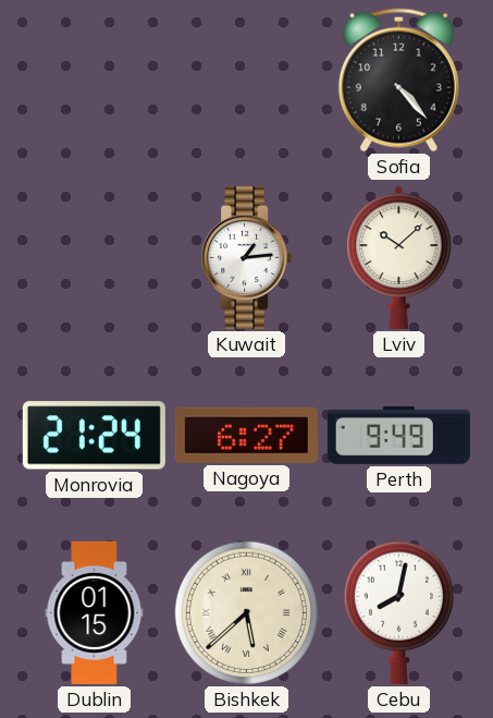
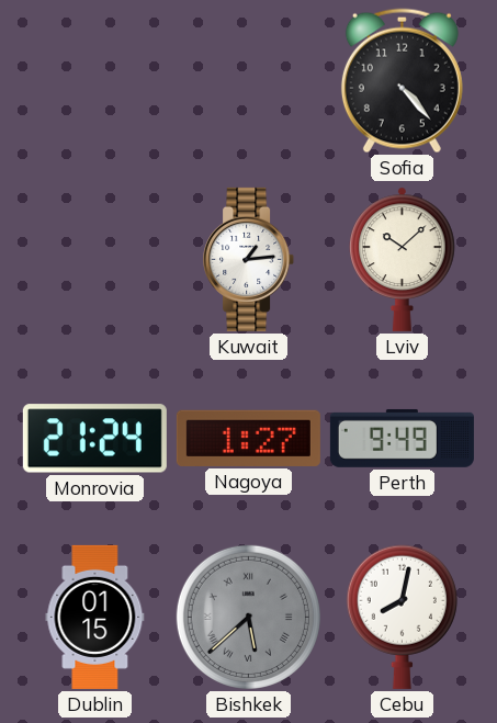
Nagoya: 6:27 -> 1:27 (248, 438)
Bishkek dial: cream -> grey (248, 617)
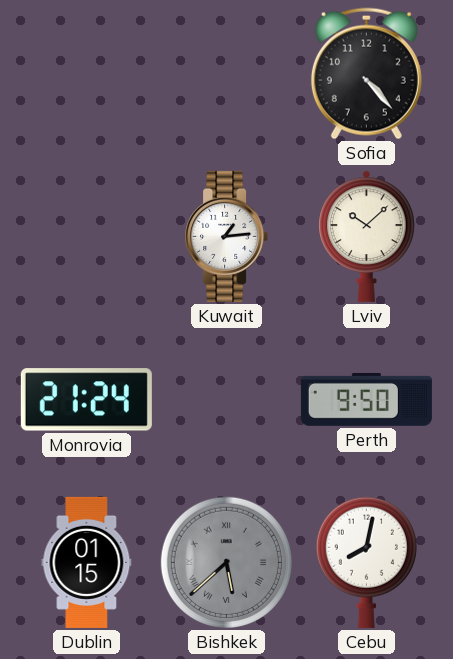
Nagoya: 1:27 -> none (248, 438)
Perth: 9:49 -> 9:50 (366, 399)
